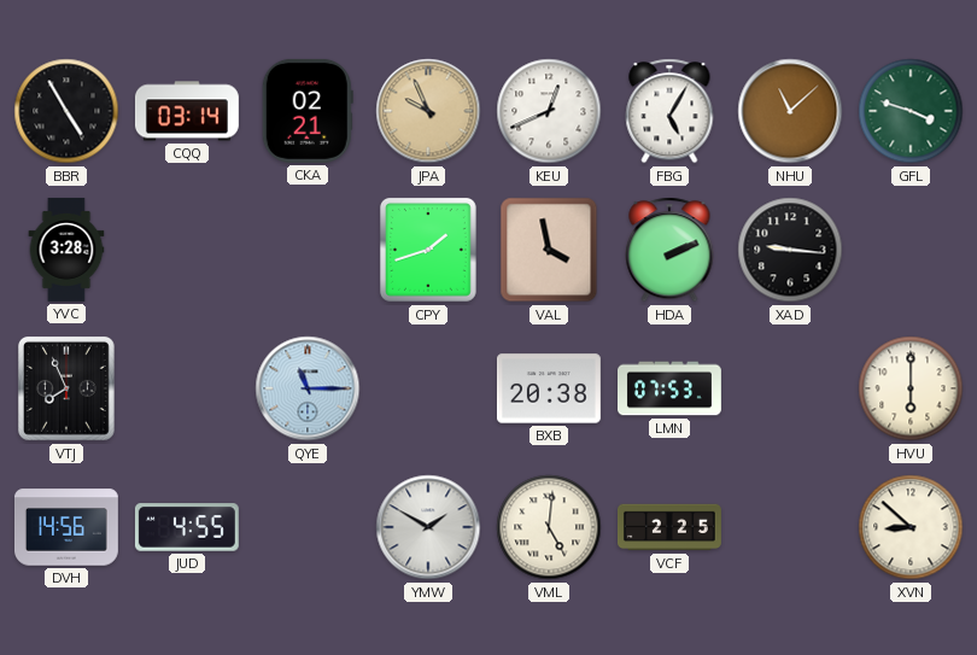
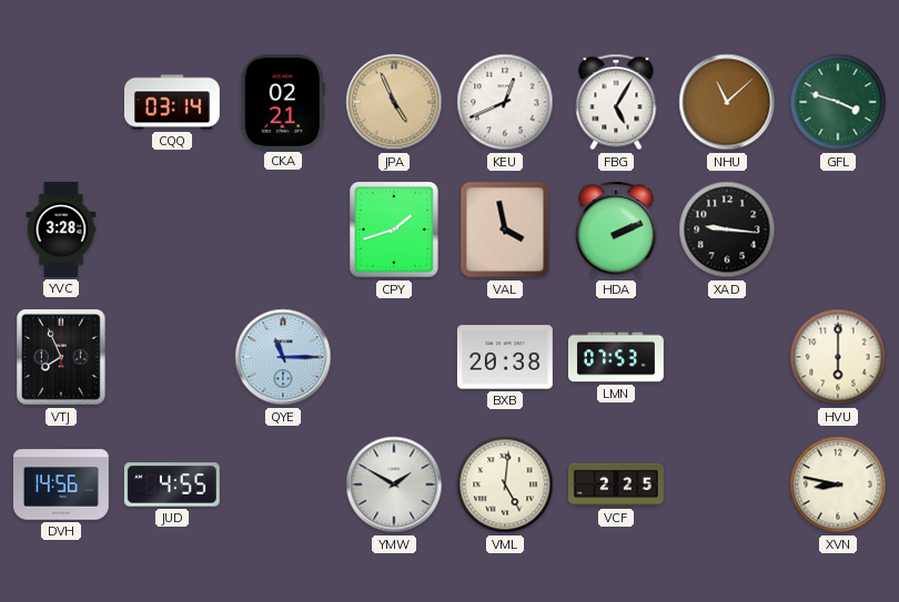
BBR: 4:55 -> none (66, 111)
JPA: 9:56 -> 4:56 (394, 102)
XVN: 8:52 -> 8:47 (838, 484)
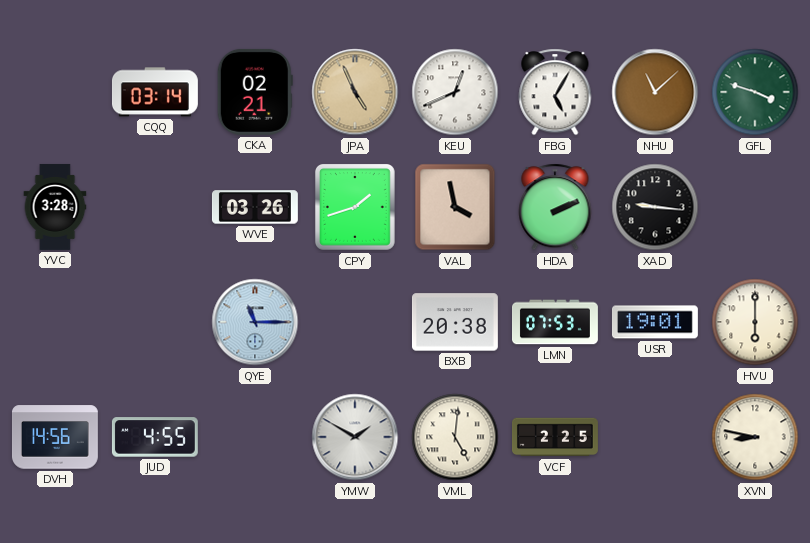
WVE: none -> 03:26 (255, 207)
VTJ: 7:56 -> none (61, 358)
USR: none -> 19:01 (655, 322)
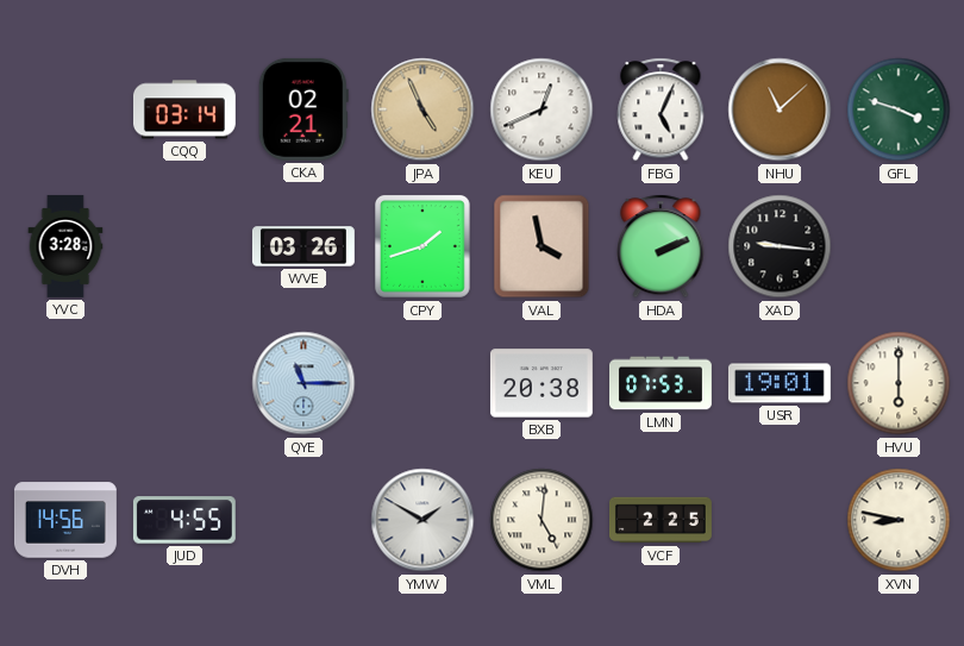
FBG: 5:05 -> 5:04 (661, 109)
